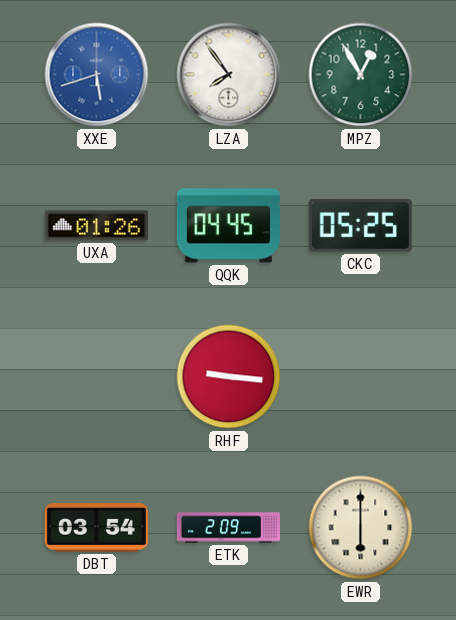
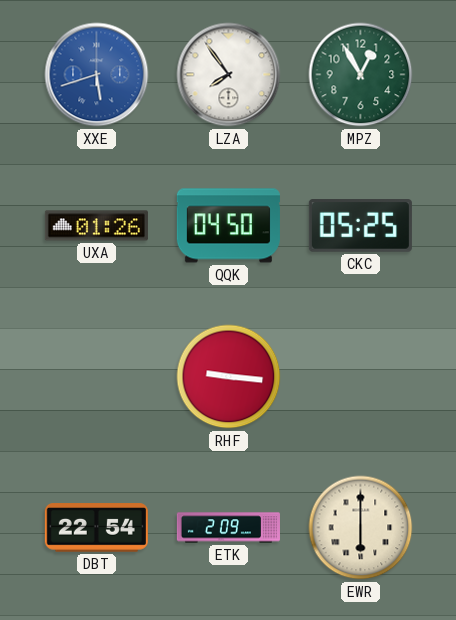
QQK: 04:45 -> 04:50 (228, 226)
DBT: 03:54 -> 22:54 (96, 528)
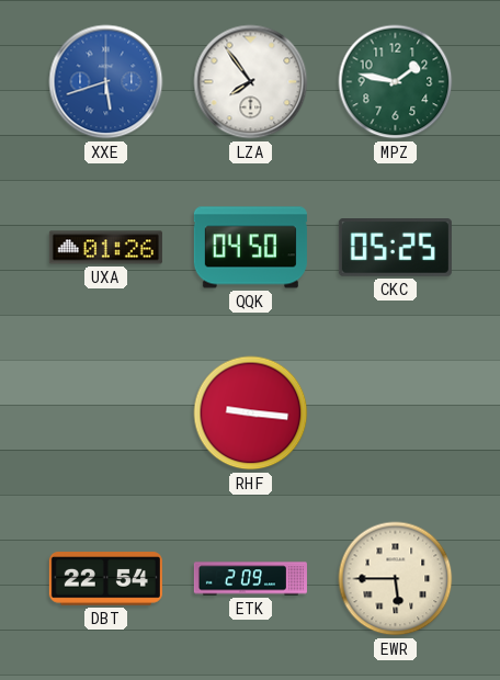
MPZ: 12:55 -> 1:47 (396, 82)
EWR: 6:00 -> 5:45 (396, 579)
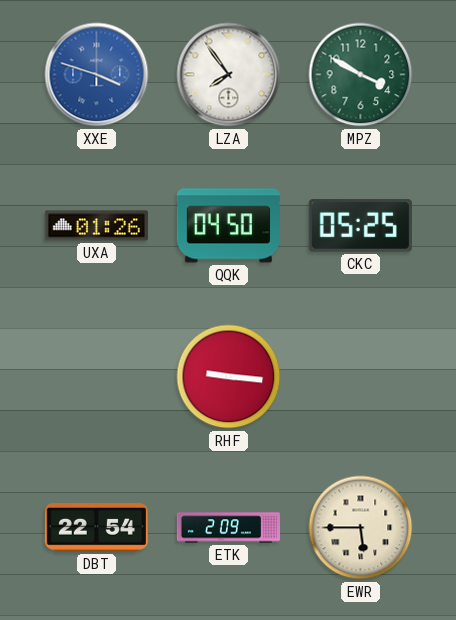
XXE: 5:42 -> 3:48 (97, 75)
MPZ: 1:47 -> 3:50 (361, 75)
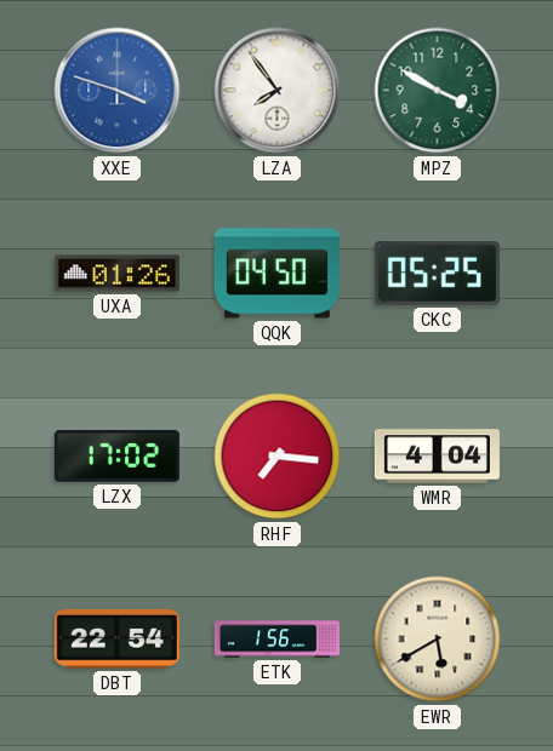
LZX: none -> 17:02 (116, 457)
RHF: 9:16 -> 7:16 (278, 457)
WMR: none -> 4:04 (437, 457)
ETK: 2:09 -> 1:56 (276, 640)
EWR: 5:45 -> 5:40 (438, 640)
